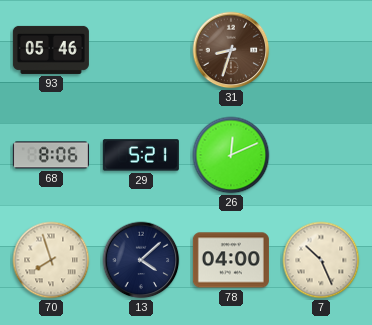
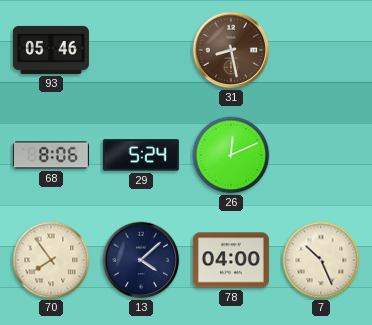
31: 8:33 -> 8:28 (231, 50)
29: 5:21 -> 5:24 (141, 155)
70: 7:57 -> 7:54 (51, 260)
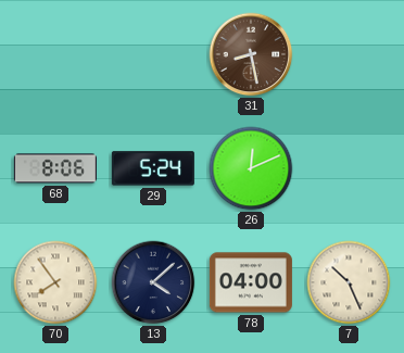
93: 05:46 -> none (51, 50)
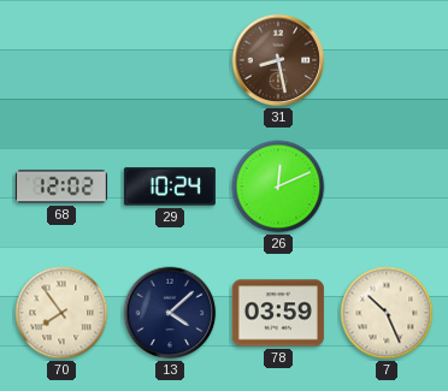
68: 8:06 -> 12:02 (61, 186)
29: 5:24 -> 10:24 (170, 186)
78: 04:00 -> 03:59 (278, 313)
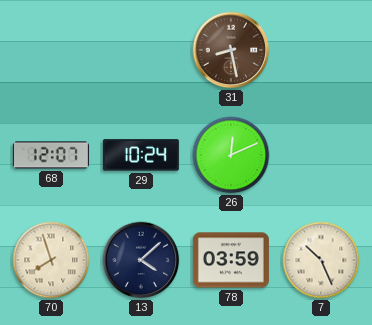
68: 12:02 -> 12:07 (51, 155)
70: 7:54 -> 7:57 (51, 260)
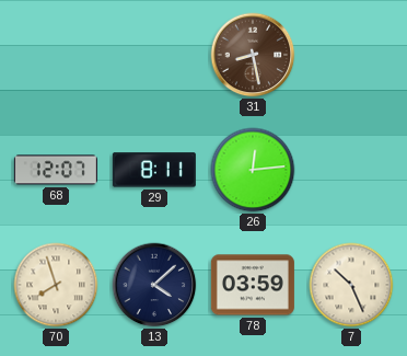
29: 10:24 -> 8:11 (154, 170)
26: 12:11 -> 12:14 (253, 170)
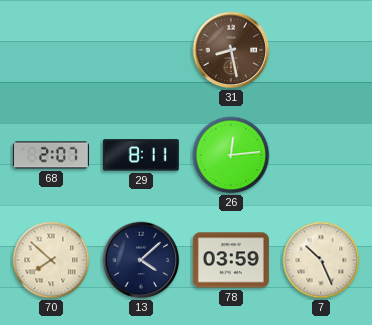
68: 12:07 -> 2:07 (51, 155)
70: 7:57 -> 7:52 (51, 260)
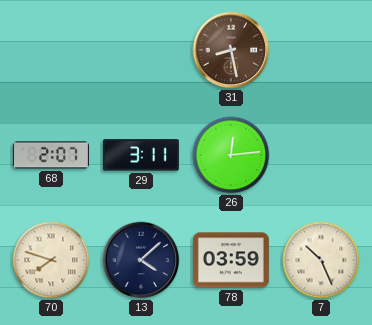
29: 8:11 -> 3:11 (141, 155)
70: 7:52 -> 7:48 (51, 260)
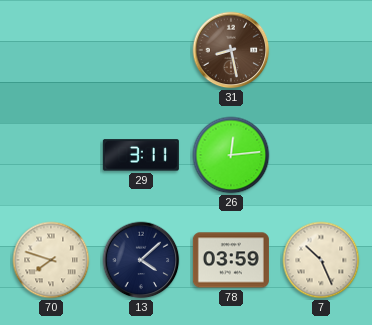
68: 2:07 -> none (51, 155)
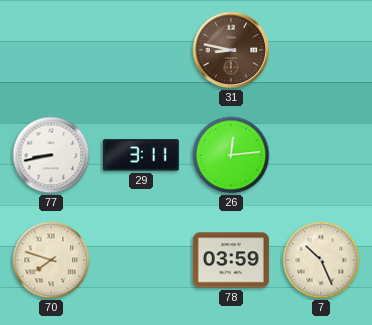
31: 8:28 -> 8:47 (231, 50)
77: none -> 8:43 (51, 155)
13: 4:08 -> none (141, 260)
